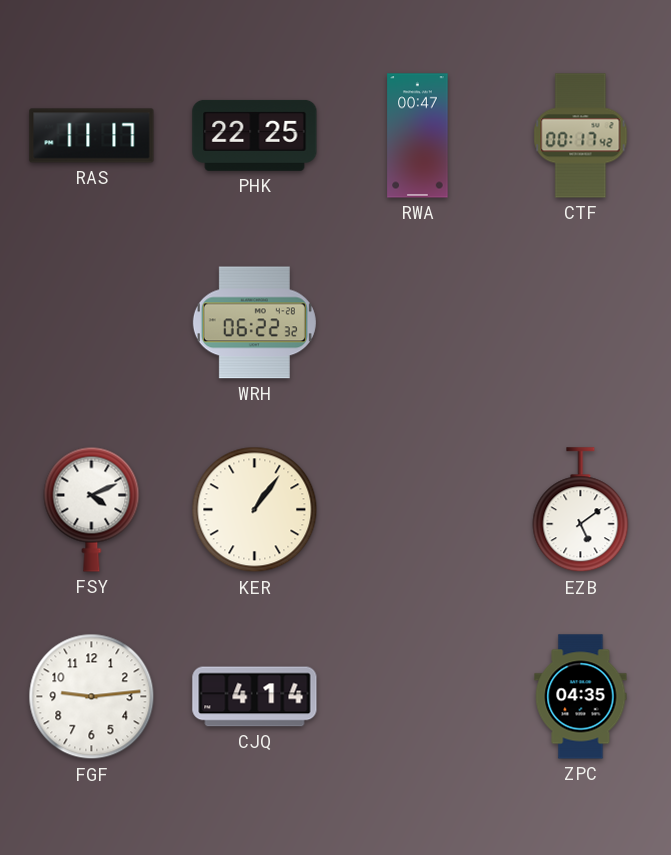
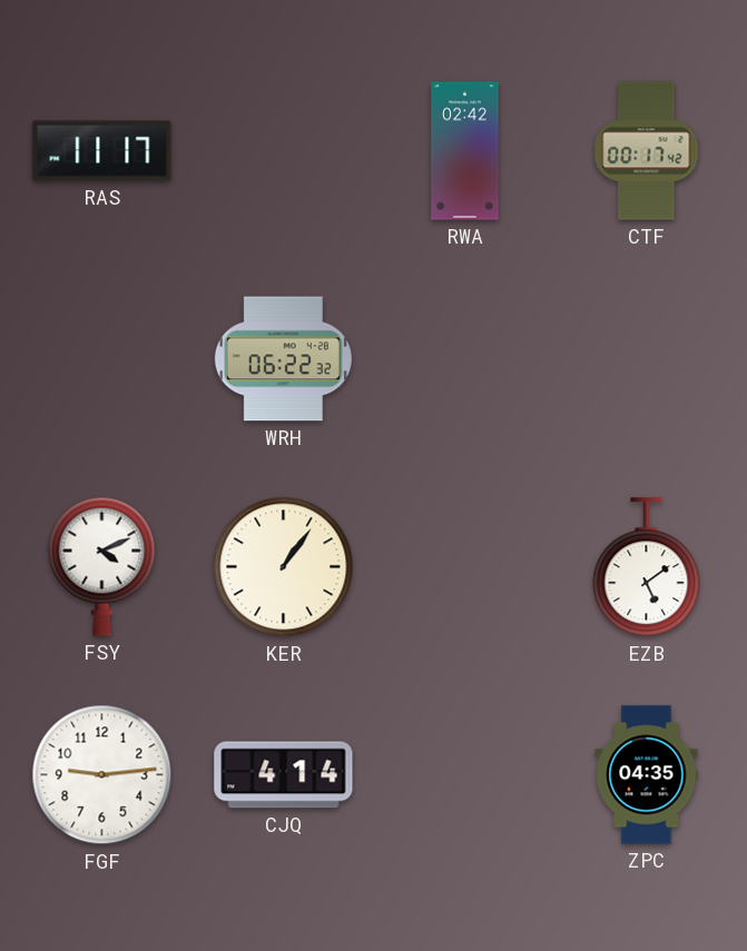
PHK: 22:25 -> none (255, 135)
RWA: 00:47 -> 02:42 (465, 151)
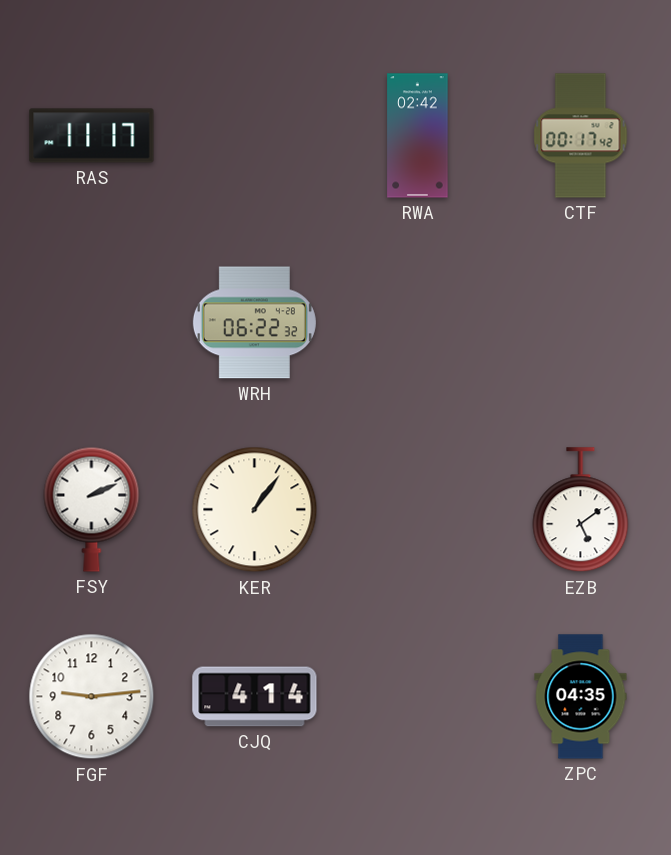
FSY: 4:11 -> 2:11 (92, 509)
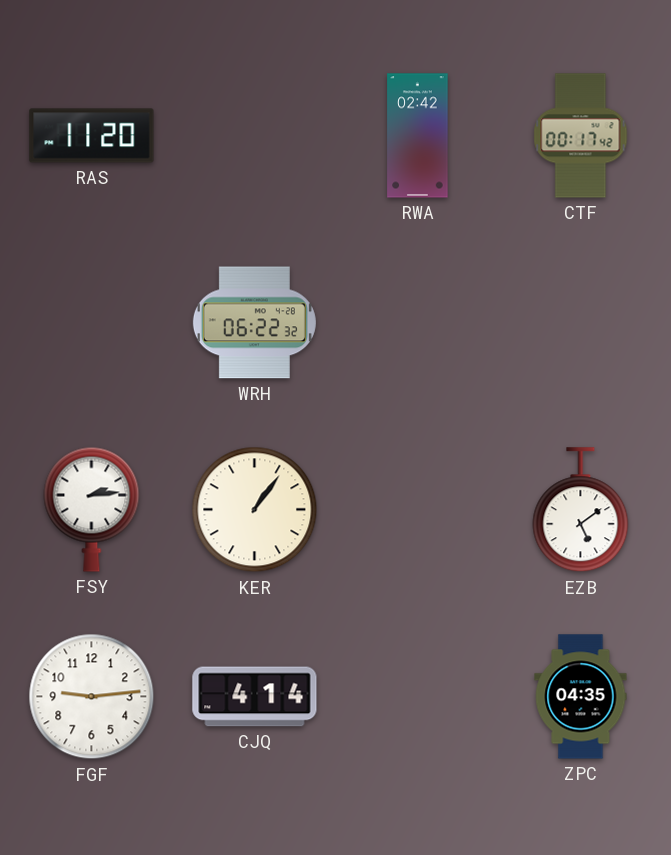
RAS: 11:17 -> 11:20 (92, 136)
FSY: 2:11 -> 2:14 (92, 509)
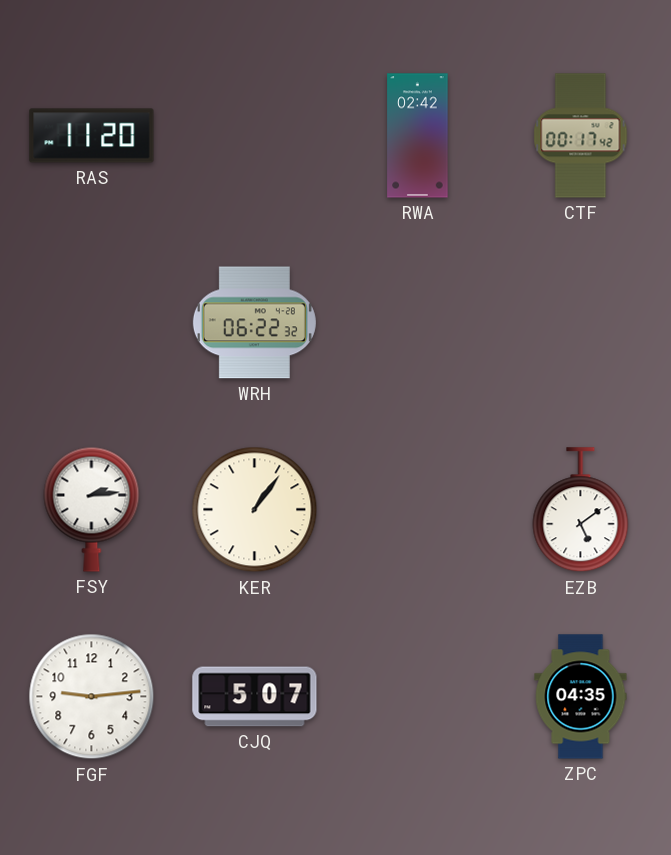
CJQ: 4:14 -> 5:07 (255, 697)
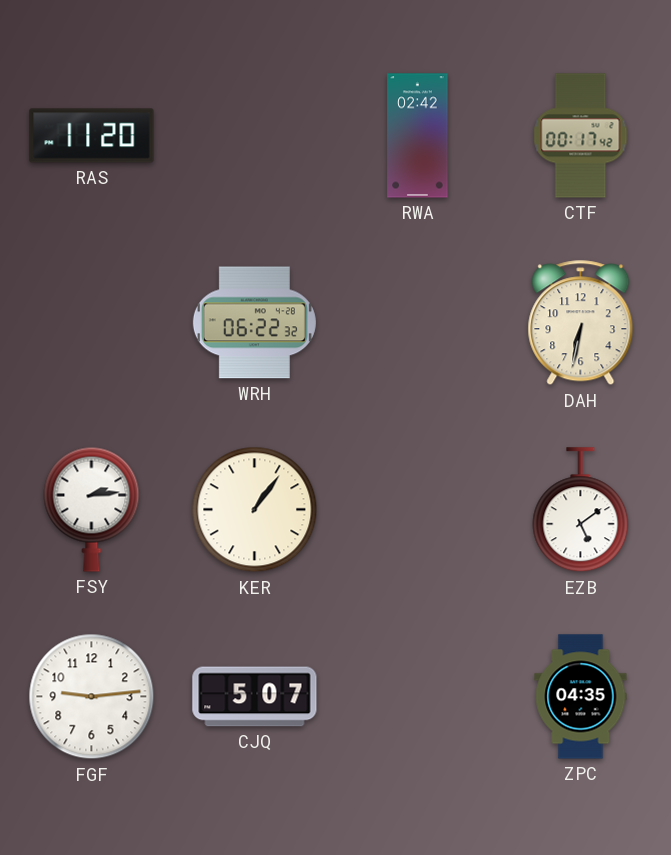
DAH: none -> 6:32 (581, 323)
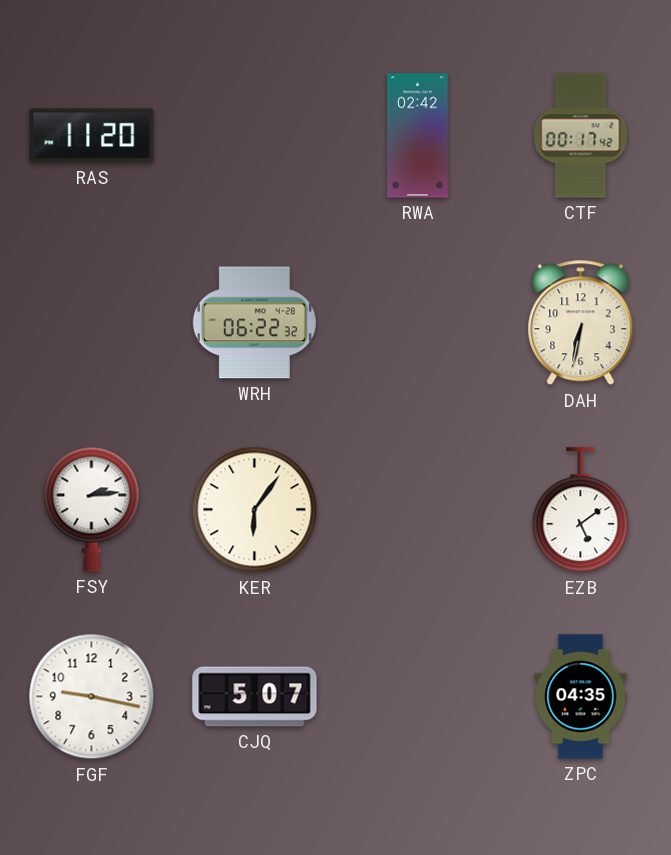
KER: 1:06 -> 6:06 (255, 510)
FGF: 9:14 -> 9:17 (92, 697)
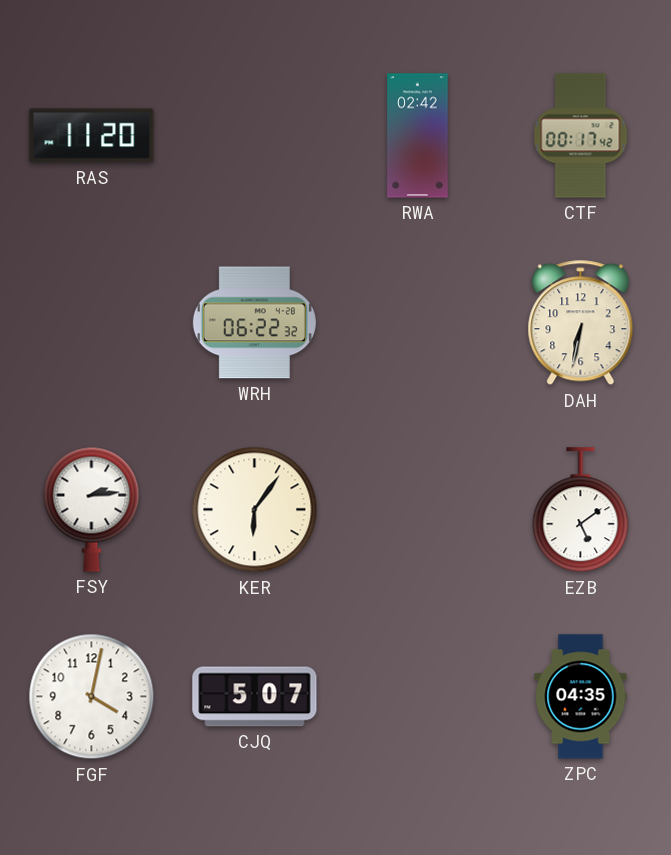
FGF: 9:17 -> 4:02 (92, 697)
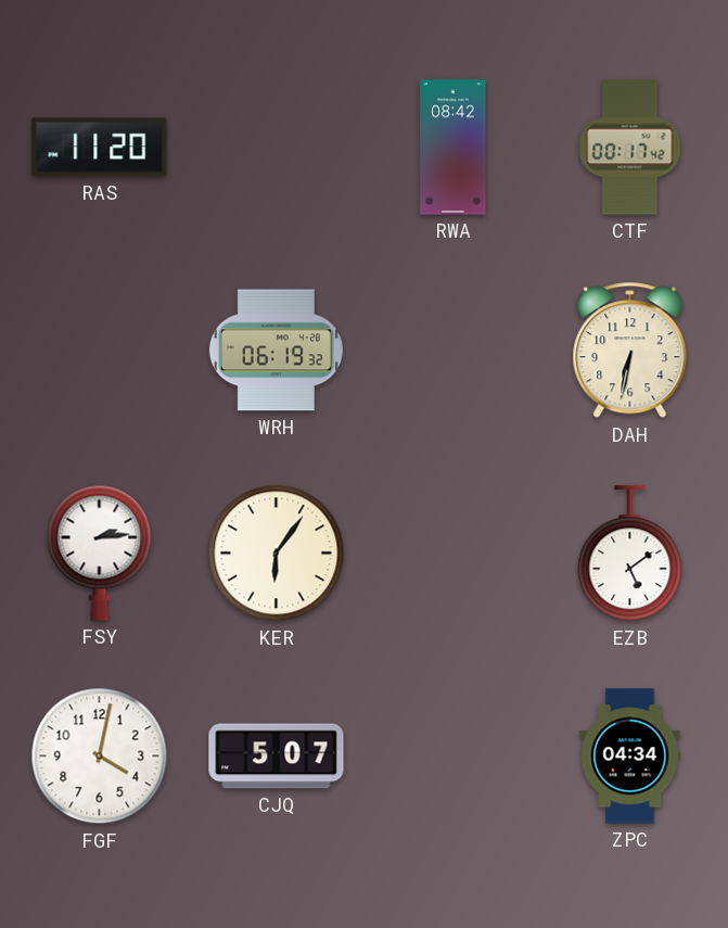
RWA: 02:42 -> 08:42 (454, 148)
WRH: 06:22 -> 06:19 (276, 351)
ZPC: 04:35 -> 04:34 (630, 757)
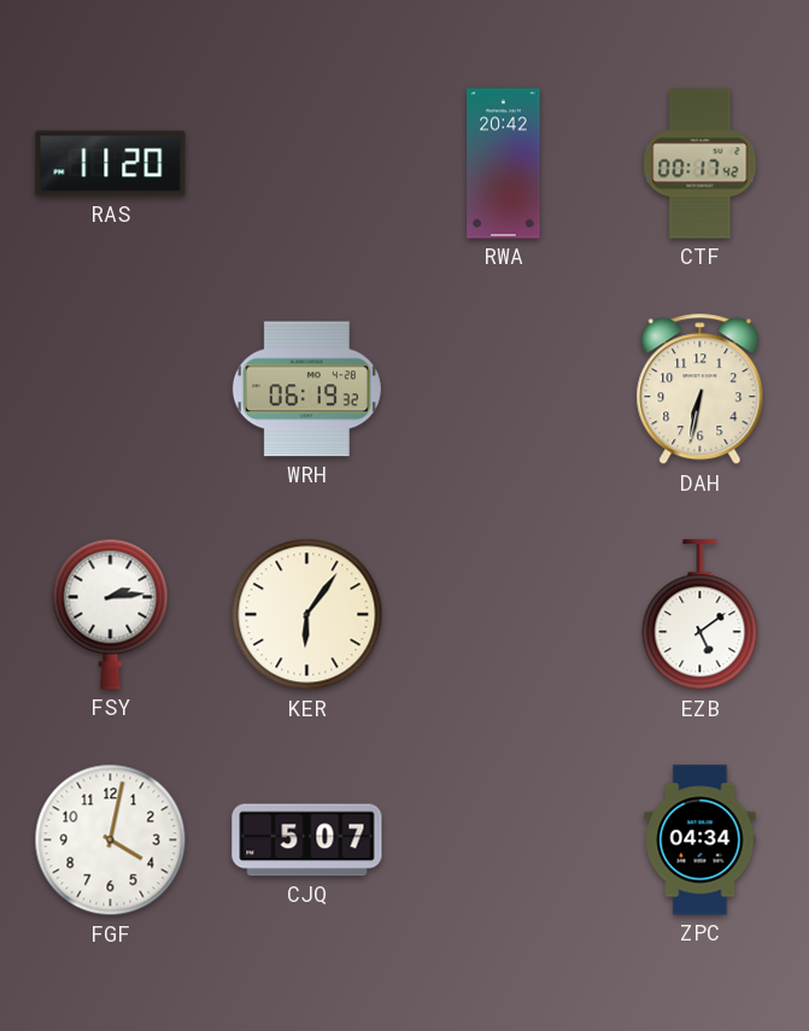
RWA: 08:42 -> 20:42 (504, 164)
